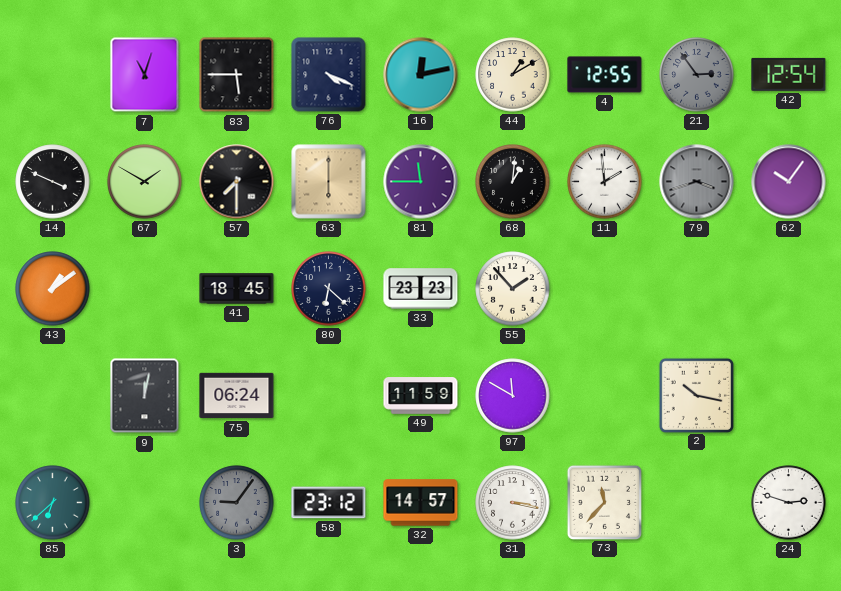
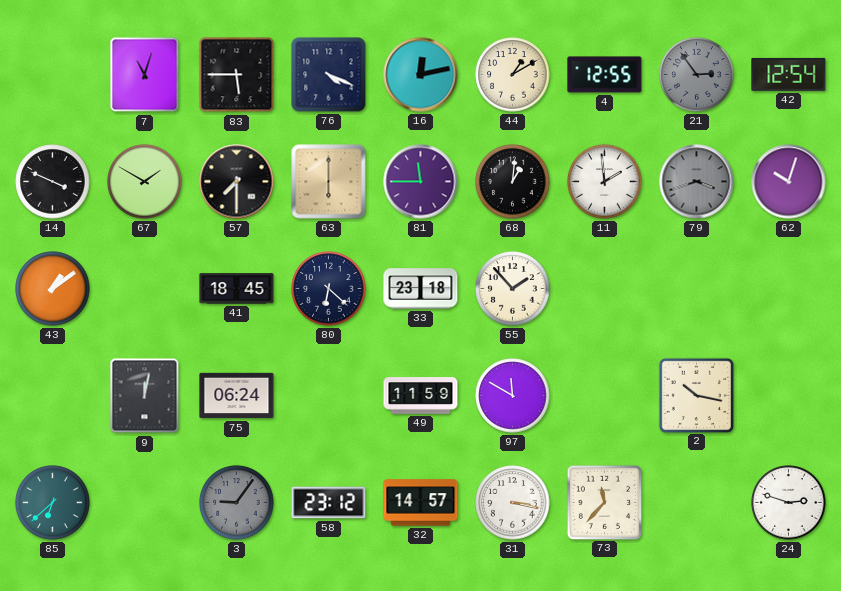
62: 10:06 -> 10:03 (789, 182)
33: 23:23 -> 23:18 (421, 289)
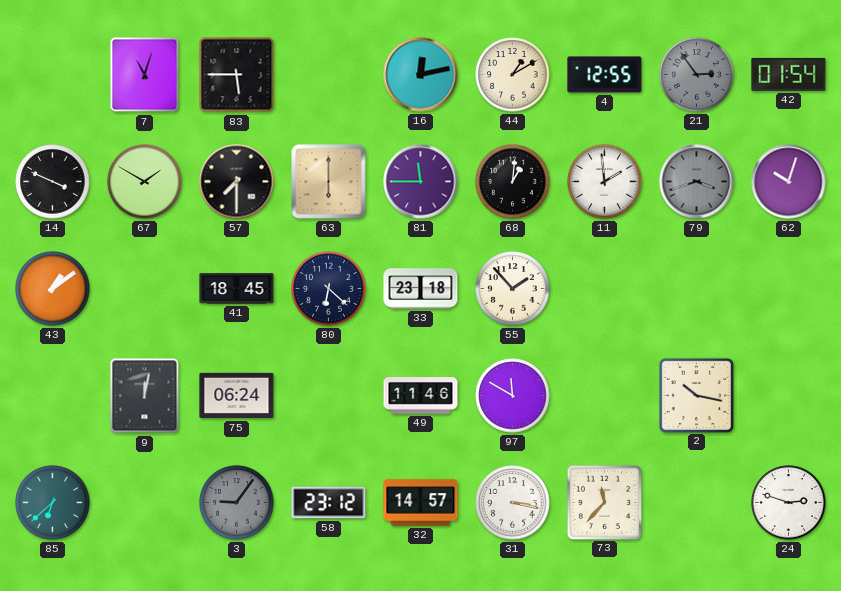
76: 4:19 -> none (329, 75)
42: 12:54 -> 01:54 (789, 74)
49: 11:59 -> 11:46 (421, 396)
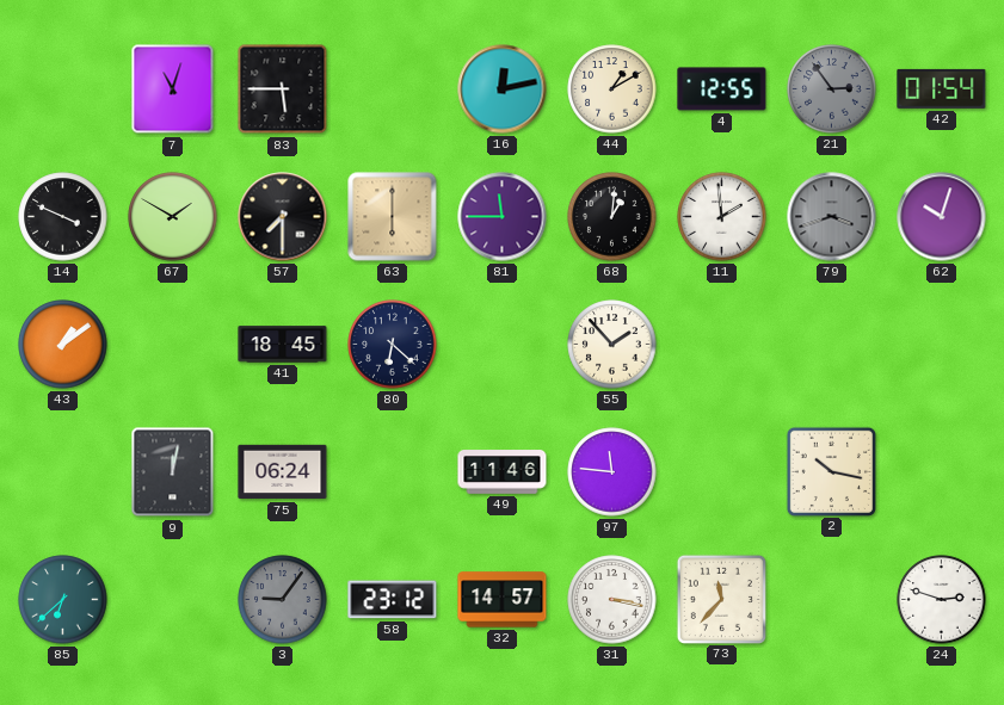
33: 23:18 -> none (421, 289)
97: 11:50 -> 11:46 (612, 472)
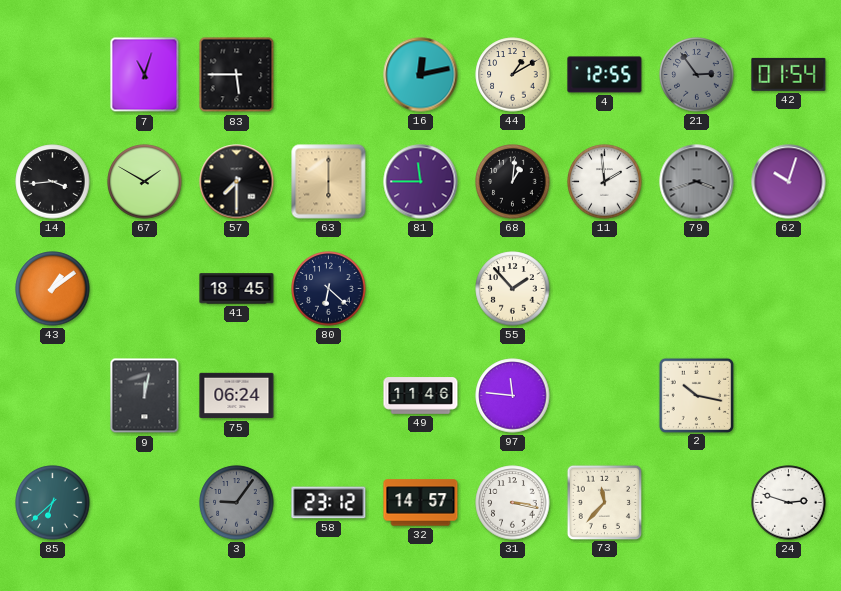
14: 3:49 -> 3:44 (53, 182)
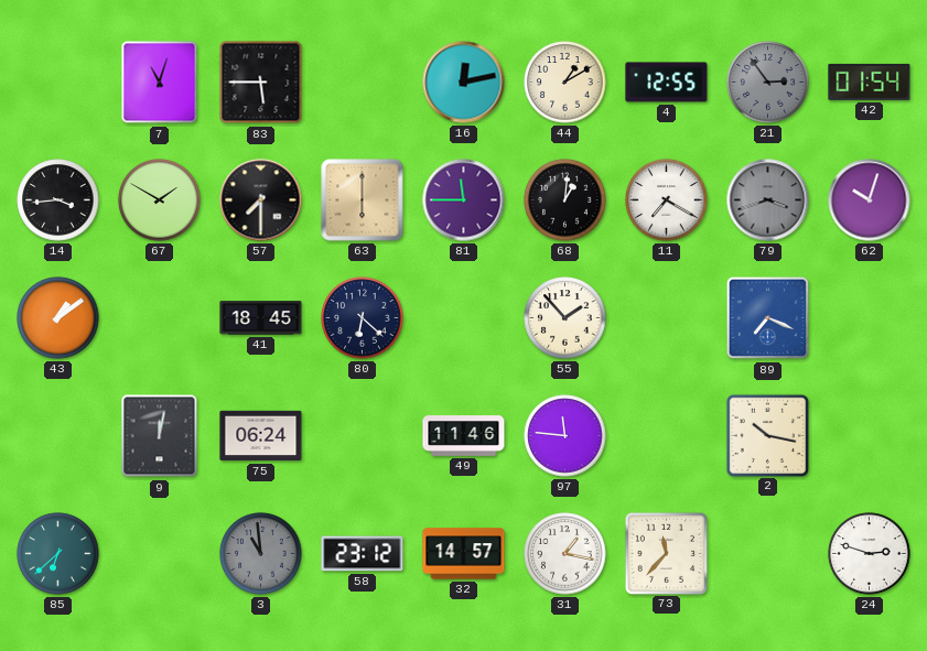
11: 1:59 -> 7:20 (667, 200)
89: none -> 7:19 (768, 318)
3: 9:06 -> 10:59 (261, 554)
31: 3:17 -> 1:17 (565, 554)
